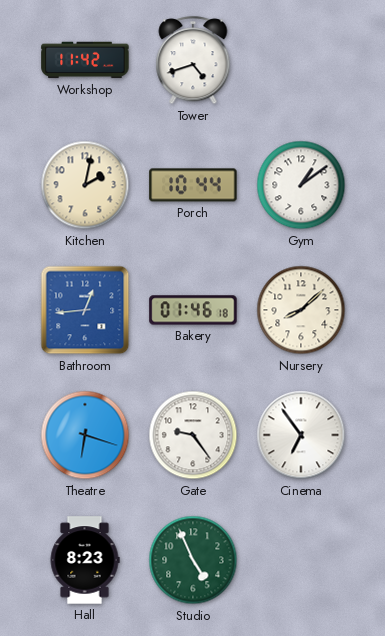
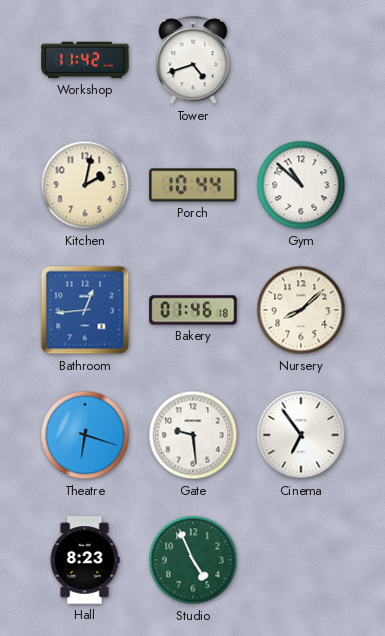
Gym: 1:09 -> 10:52 (301, 185)
Gate: 9:24 -> 9:29 (193, 435)
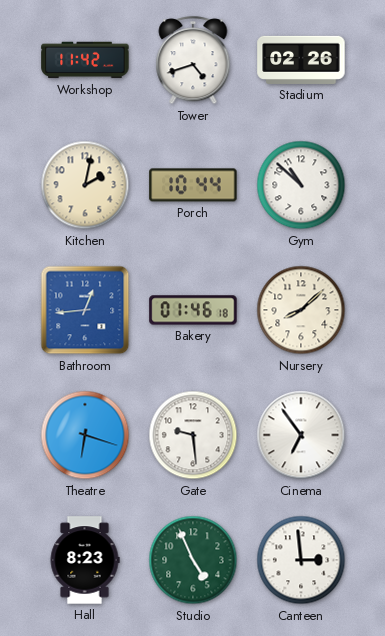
Stadium: none -> 02:26 (301, 60)
Canteen: none -> 2:59 (301, 560)
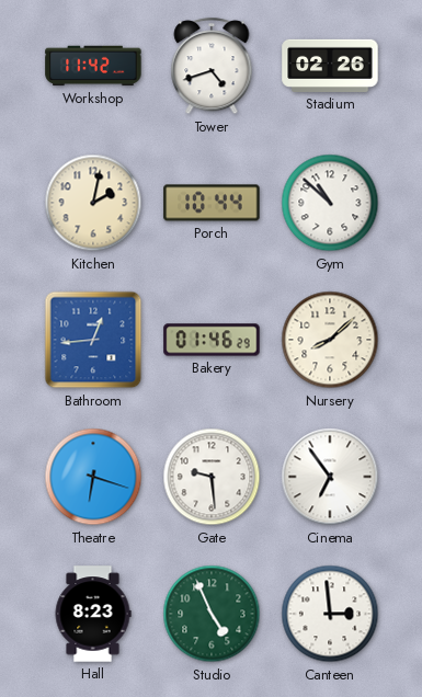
Bakery: 01:46:18 -> 01:46:29 (212, 340)
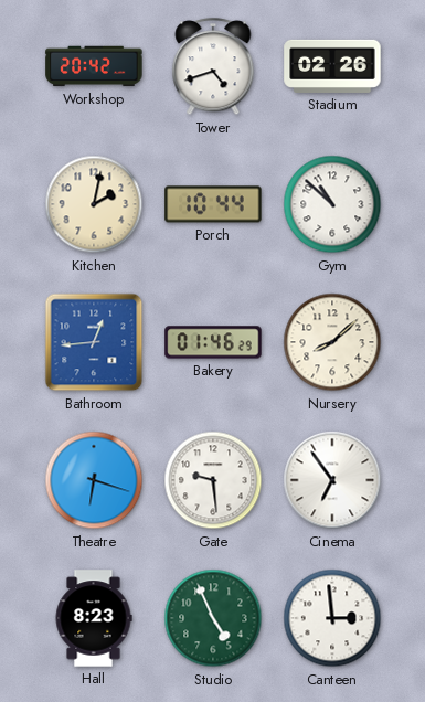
Workshop: 11:42 -> 20:42 (94, 66)
